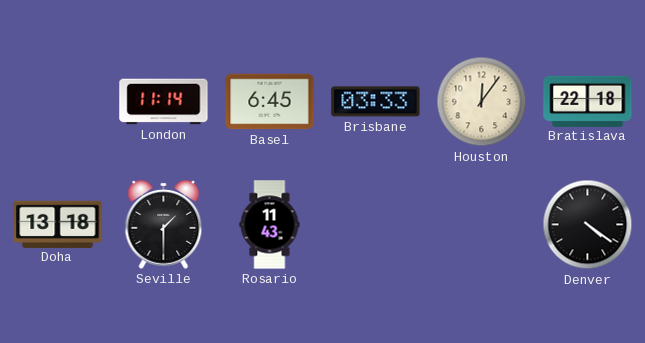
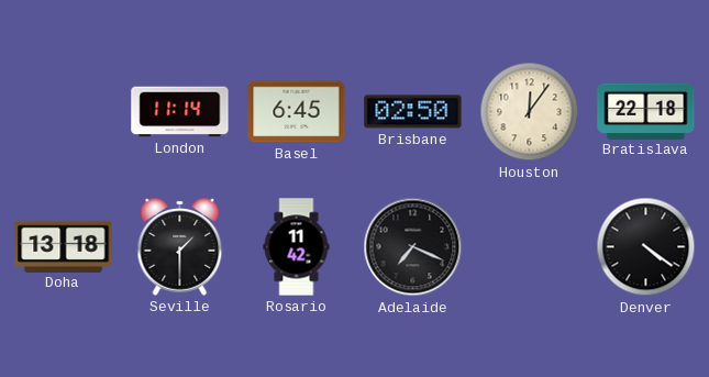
Brisbane: 03:33 -> 02:50 (413, 112)
Rosario: 11:43 -> 11:42 (297, 247)
Adelaide: none -> 7:19 (413, 247)
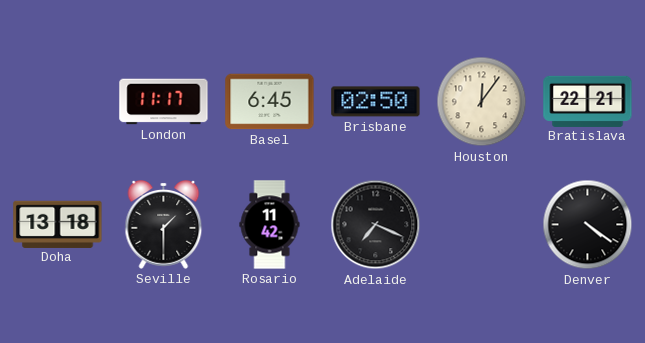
London: 11:14 -> 11:17 (164, 102)
Bratislava: 22:18 -> 22:21 (588, 101)
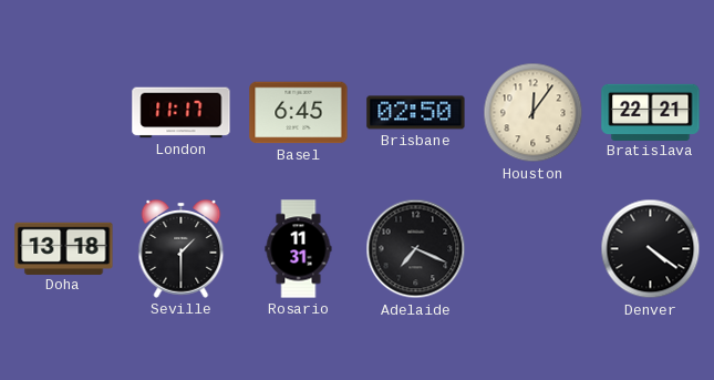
Rosario: 11:42 -> 11:31 (299, 249)
